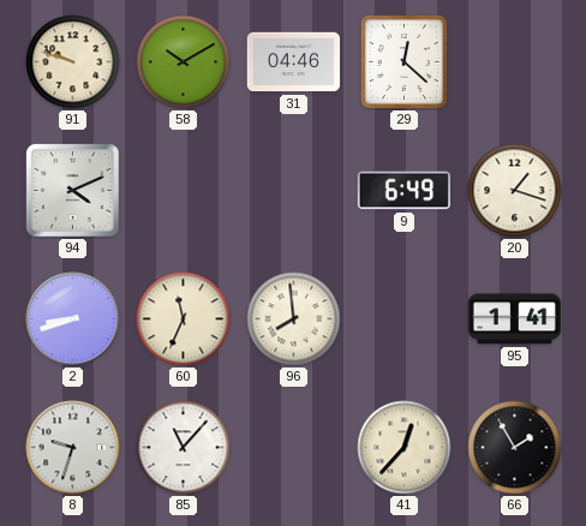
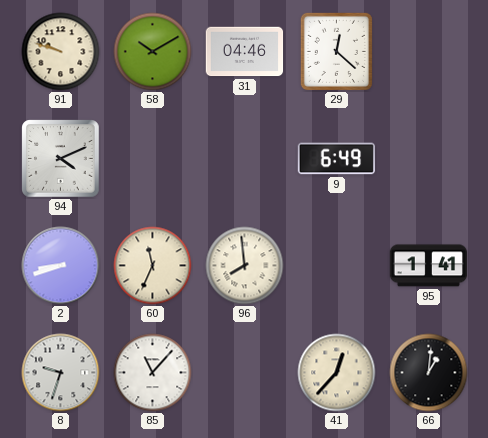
20: 1:18 -> none (515, 191)
66: 1:55 -> 1:01 (429, 373)
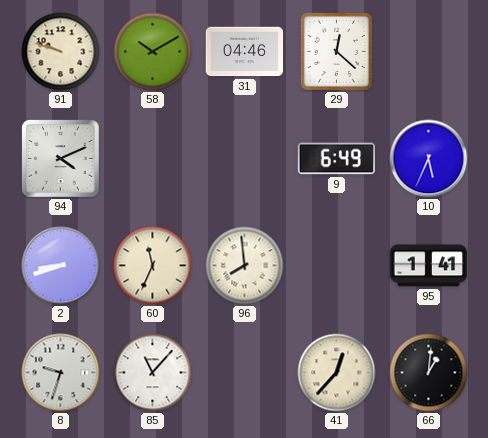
10: none -> 5:34 (429, 159)
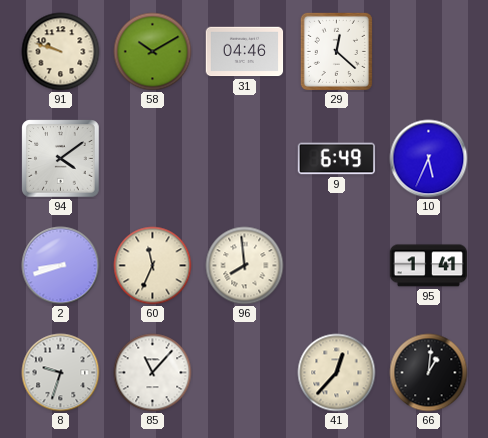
94: 4:11 -> 4:09 (61, 159)
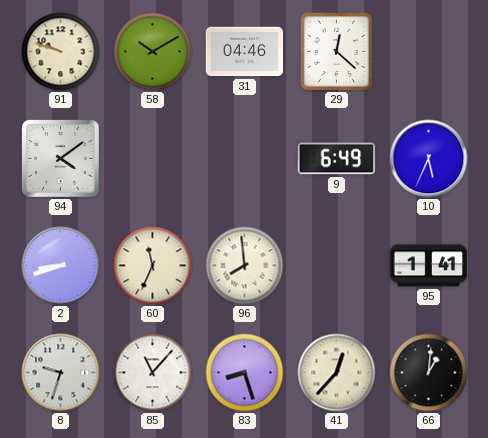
83: none -> 8:27 (245, 373)
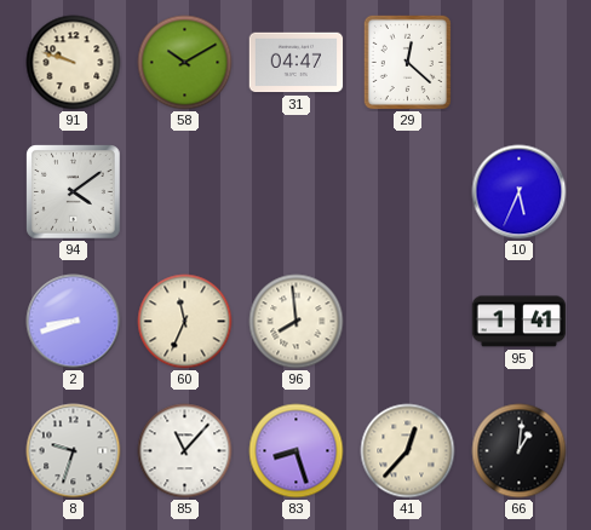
31: 04:46 -> 04:47 (297, 63)
9: 6:49 -> none (337, 159)
